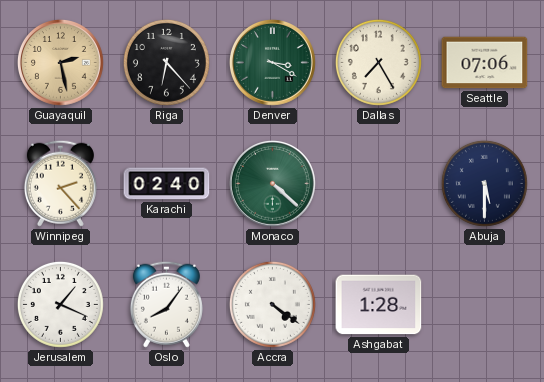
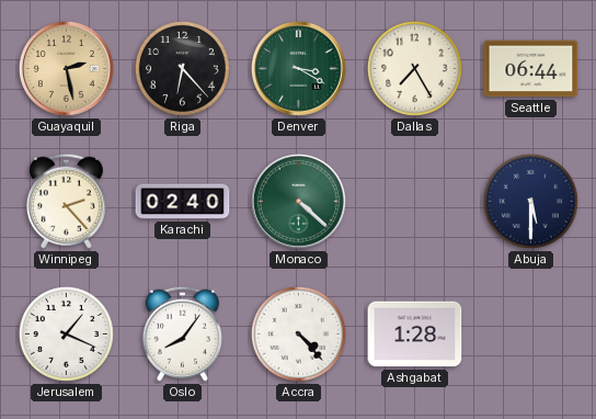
Seattle: 07:06 -> 06:44 (531, 69)
Accra: 4:21 -> 4:23 (298, 333)
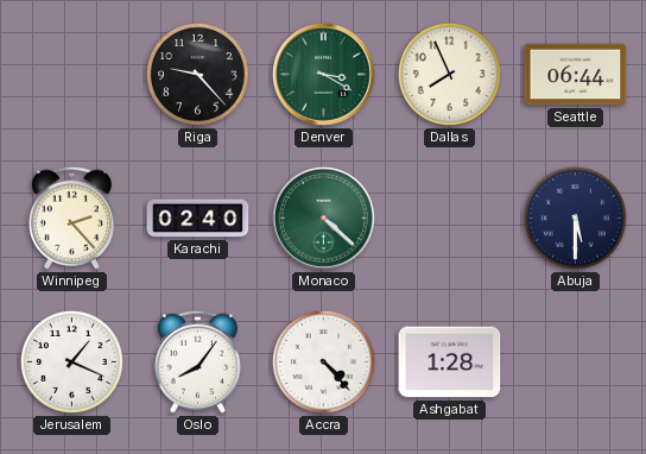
Guayaquil: 2:28 -> none (67, 69)
Riga: 6:23 -> 9:23 (197, 74)
Dallas: 7:25 -> 7:56 (449, 74)
